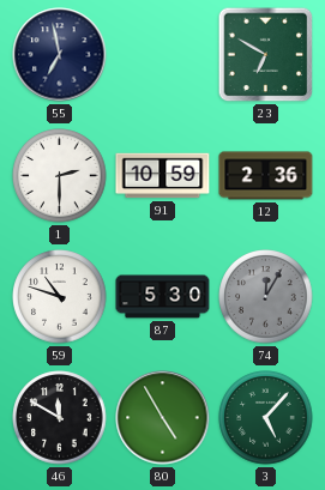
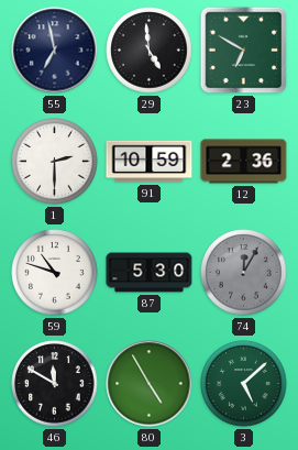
29: none -> 4:59 (150, 51)
3: 5:07 -> 5:08 (244, 384)
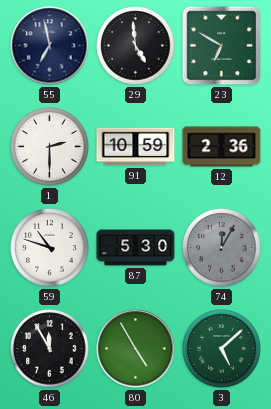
46: 11:50 -> 11:55 (50, 349)
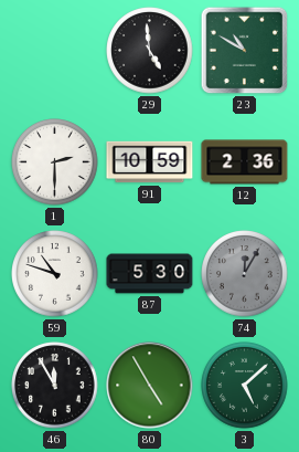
55: 6:58 -> none (50, 46)
23: 6:50 -> 10:50 (245, 51)
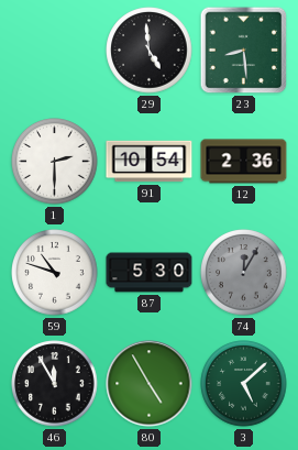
23: 10:50 -> 8:29 (244, 51)
91: 10:59 -> 10:54 (150, 162)
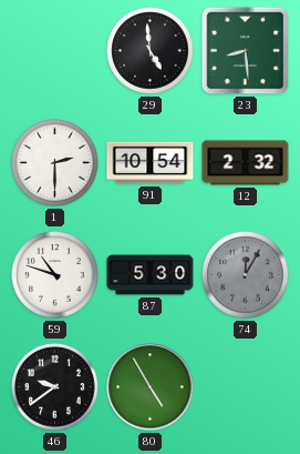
12: 2:36 -> 2:32 (246, 163)
46: 11:55 -> 9:39 (55, 387)
3: 5:08 -> none (244, 384)
